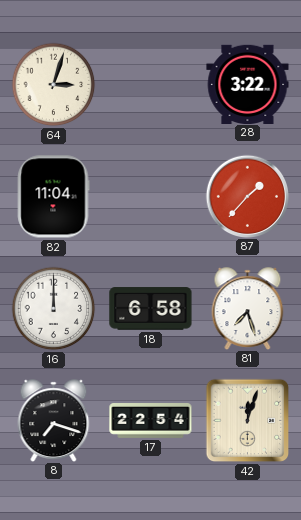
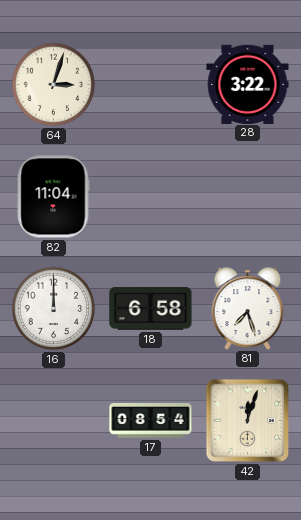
87: 1:37 -> none (247, 196)
8: 7:18 -> none (54, 420)
17: 22:54 -> 08:54 (151, 421)
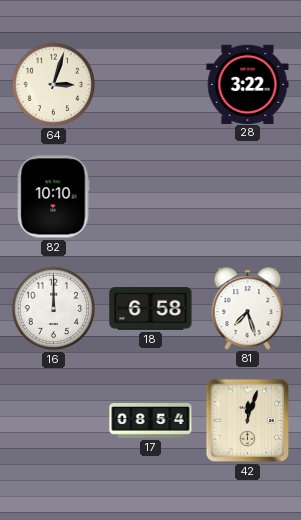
82: 11:04 -> 10:10 (53, 197)
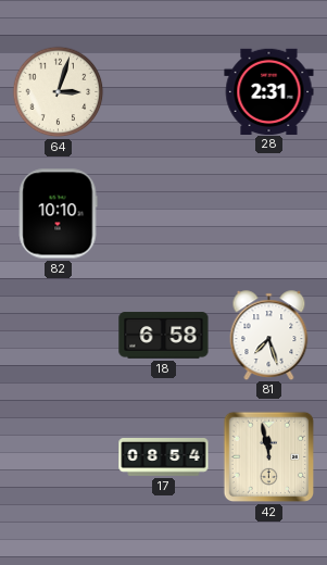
28: 3:22 -> 2:31 (269, 91)
16: 12:00 -> none (54, 309)
42: 12:03 -> 11:58 (269, 457)
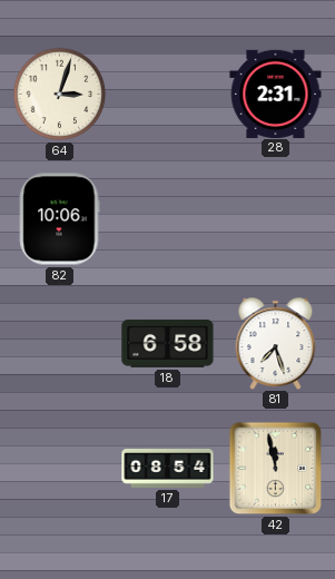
82: 10:10 -> 10:06 (59, 219)
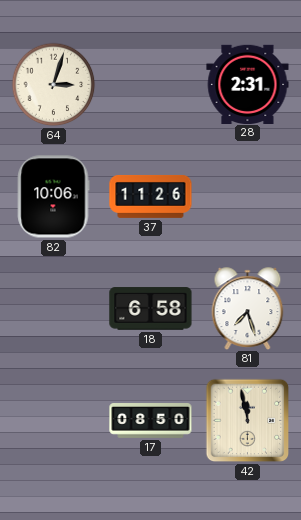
37: none -> 11:26 (151, 196)
17: 08:54 -> 08:50 (151, 421)
